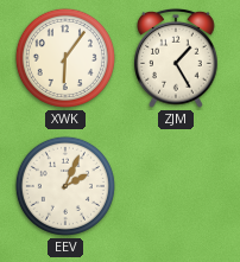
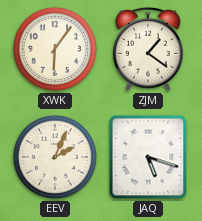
ZJM: 1:25 -> 1:21 (148, 49)
JAQ: none -> 5:18 (148, 157)
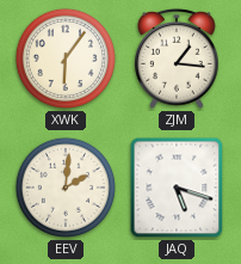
ZJM: 1:21 -> 1:16 (177, 59)
EEV: 2:04 -> 2:01 (66, 188)
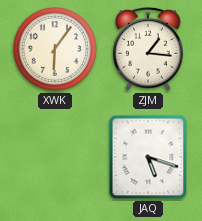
EEV: 2:01 -> none (66, 188)
